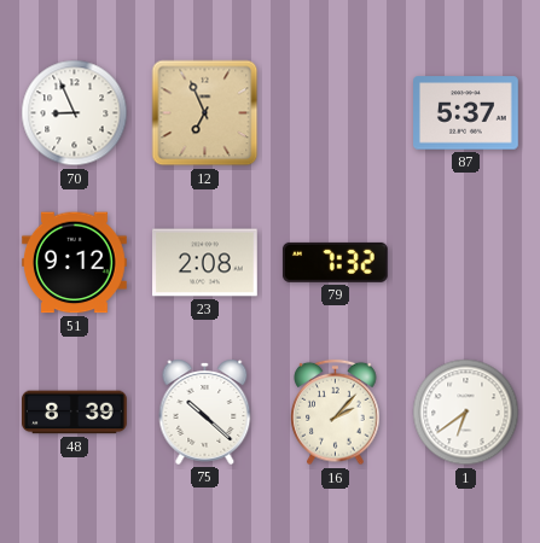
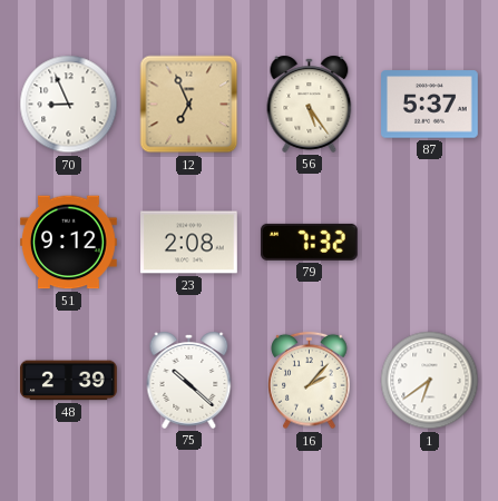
56: none -> 5:24 (310, 104)
48: 8:39 -> 2:39 (69, 381)
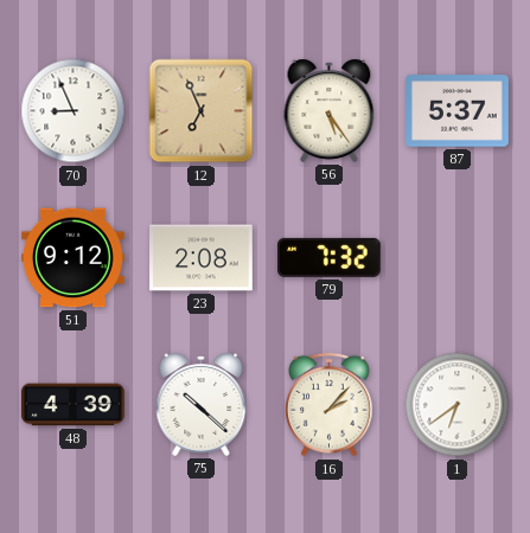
48: 2:39 -> 4:39 (74, 405)
